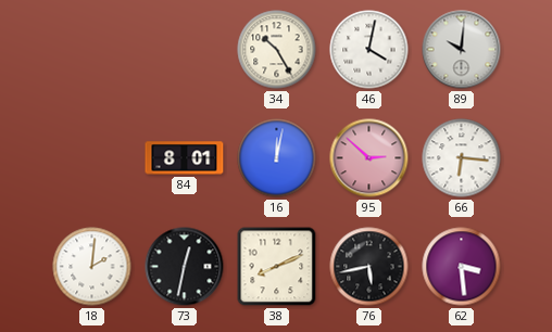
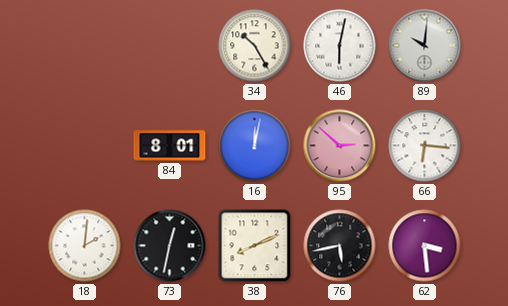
46: 4:02 -> 6:02 (340, 46)
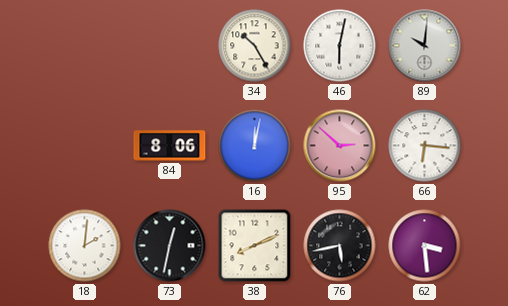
84: 8:01 -> 8:06 (170, 146)
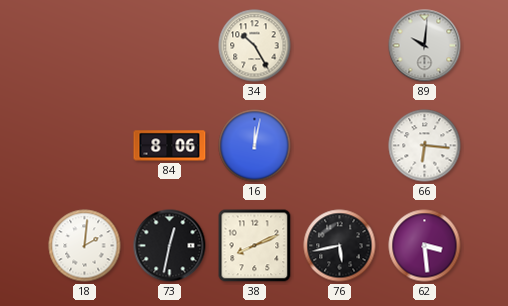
46: 6:02 -> none (340, 46)
95: 2:52 -> none (340, 146)
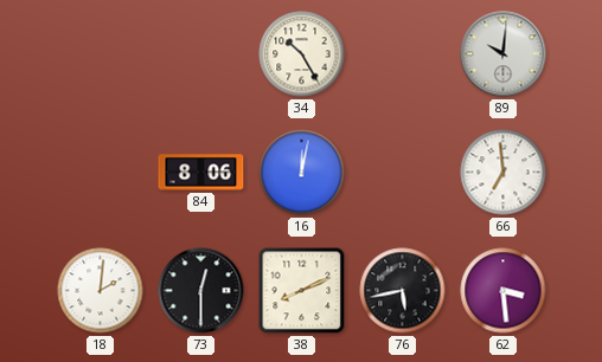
66: 6:16 -> 6:59 (504, 173)
73: 12:32 -> 12:30 (201, 291)
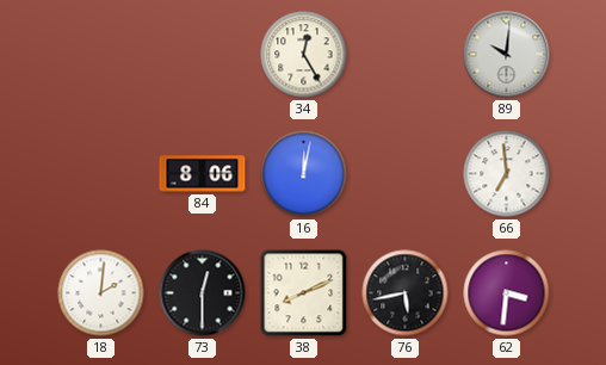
34: 10:25 -> 12:25 (304, 55)
62: 3:29 -> 3:31 (507, 293)
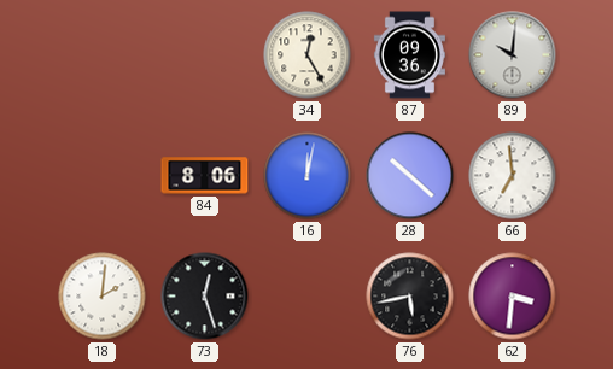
87: none -> 09:36 (409, 55)
28: none -> 10:22 (410, 176)
73: 12:30 -> 12:27 (205, 297)
38: 8:11 -> none (304, 293)
